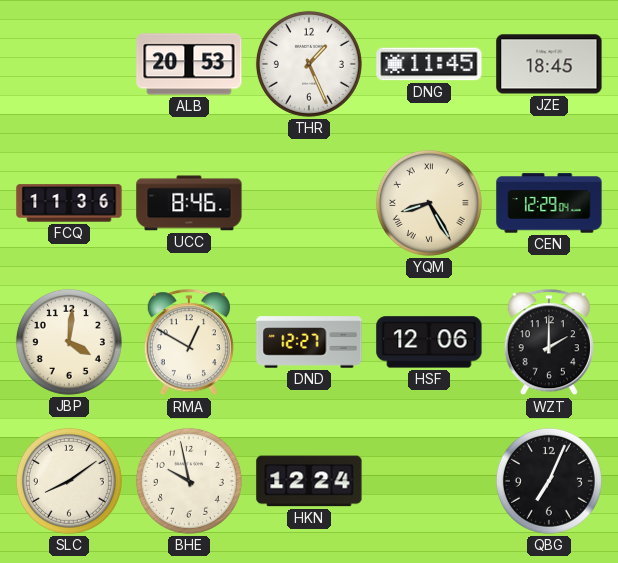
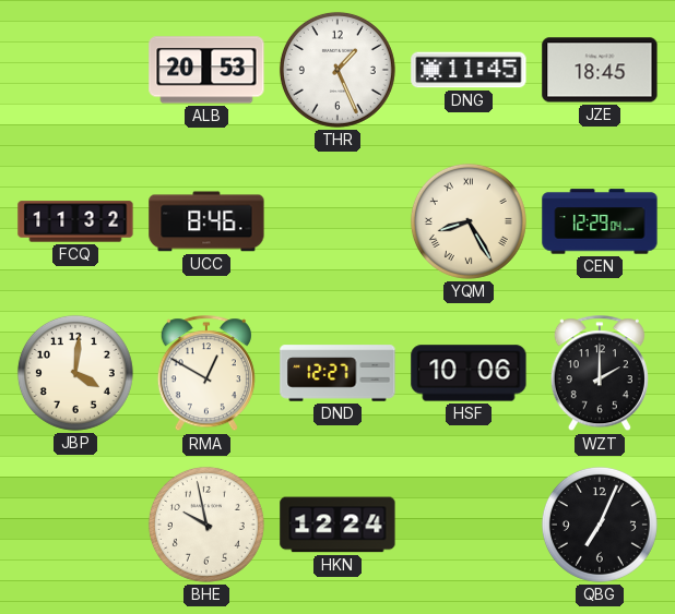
FCQ: 11:36 -> 11:32 (75, 221)
HSF: 12:06 -> 10:06 (469, 373)
SLC: 8:09 -> none (69, 481)
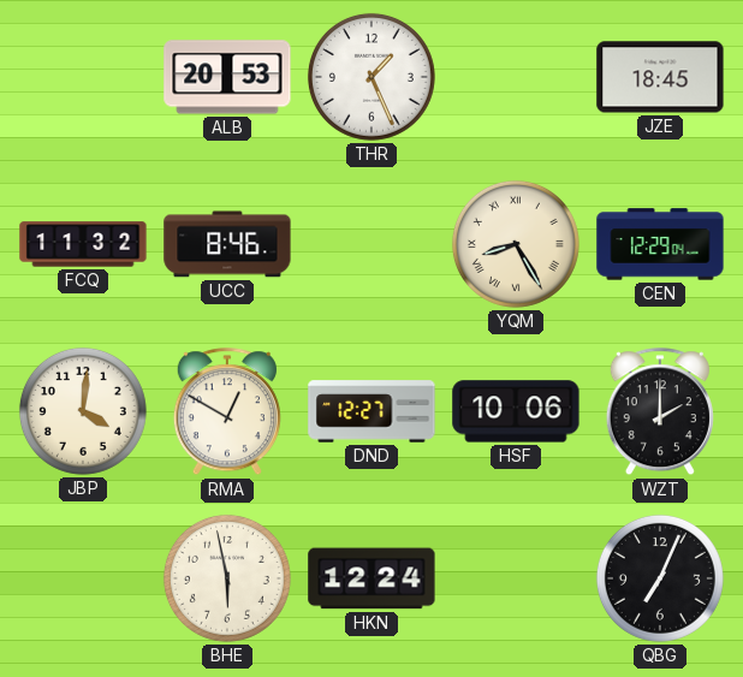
DNG: 11:45 -> none (469, 70)
BHE: 9:58 -> 5:58 (227, 578)
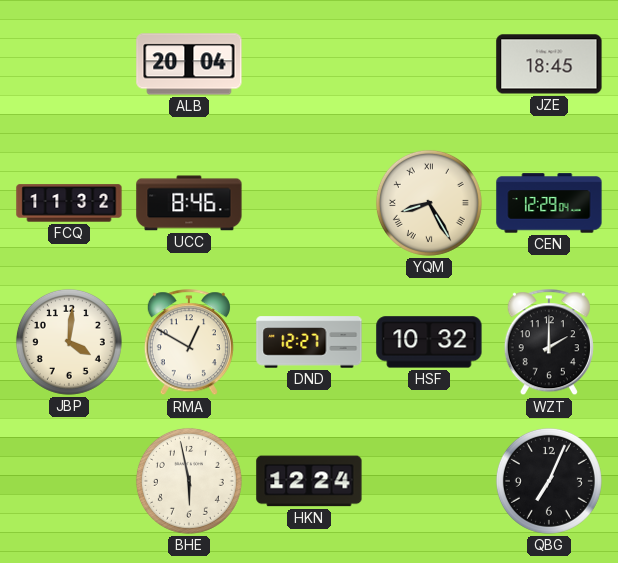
ALB: 20:53 -> 20:04 (189, 64)
THR: 1:26 -> none (371, 77)
HSF: 10:06 -> 10:32 (429, 342)
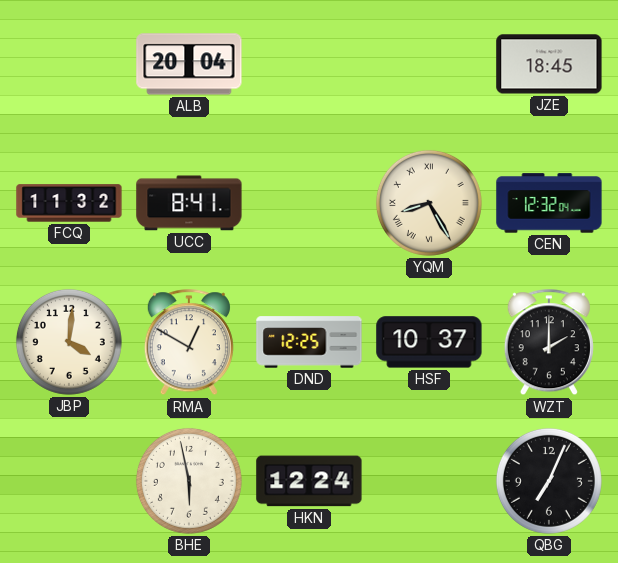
UCC: 8:46 -> 8:41 (189, 203)
CEN: 12:29 -> 12:32 (549, 203)
DND: 12:27 -> 12:25 (309, 342)
HSF: 10:32 -> 10:37 (429, 342)
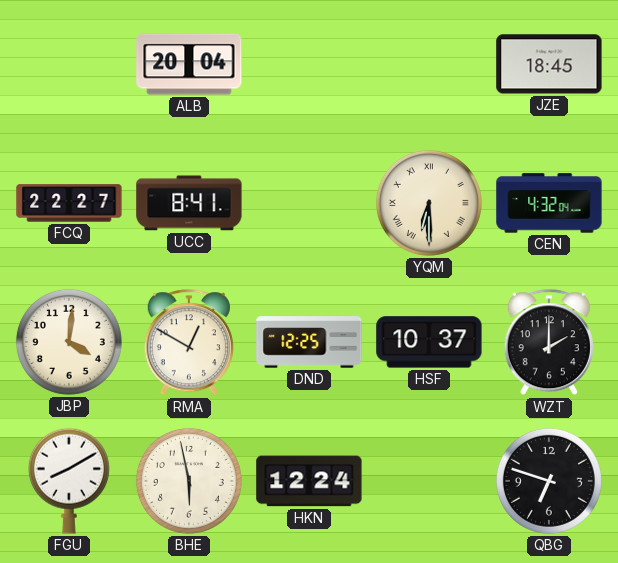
FCQ: 11:32 -> 22:27 (69, 203)
YQM: 8:25 -> 6:30 (429, 203)
CEN: 12:32 -> 4:32 (549, 203)
FGU: none -> 8:10 (69, 481)
QBG: 7:04 -> 6:48 (549, 481)
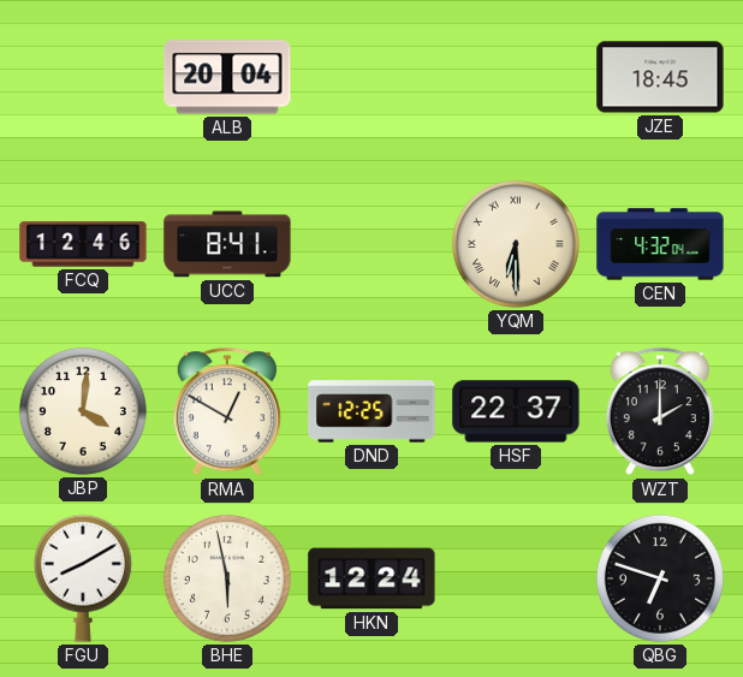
FCQ: 22:27 -> 12:46 (83, 244)
HSF: 10:37 -> 22:37 (516, 411)
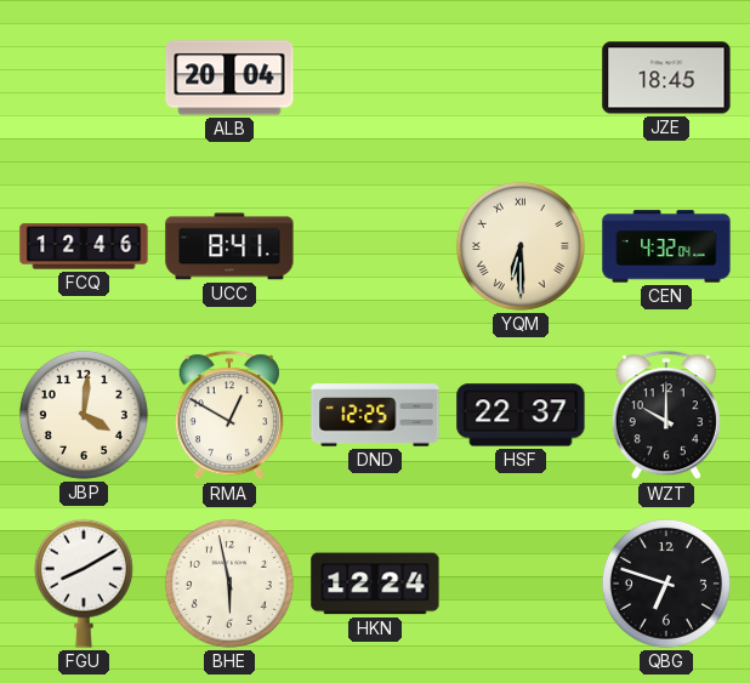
WZT: 2:00 -> 10:00 (666, 416)
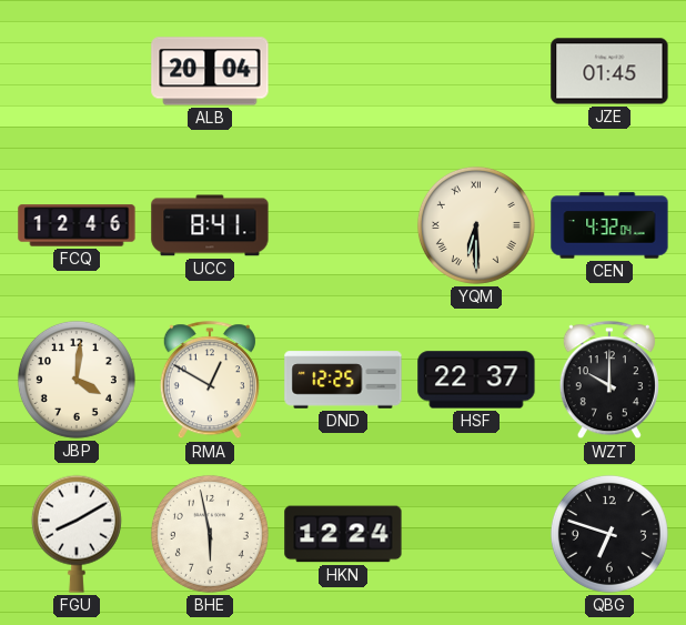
JZE: 18:45 -> 01:45 (609, 71)
